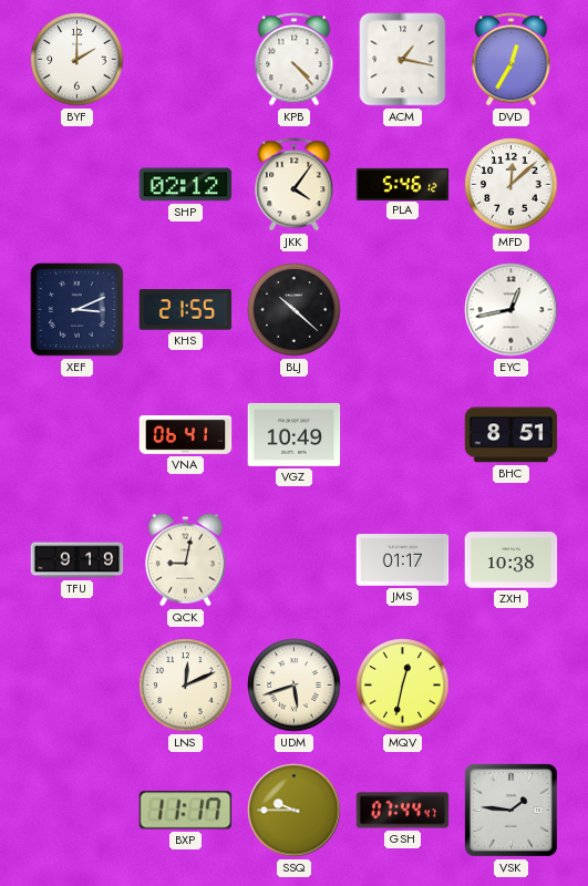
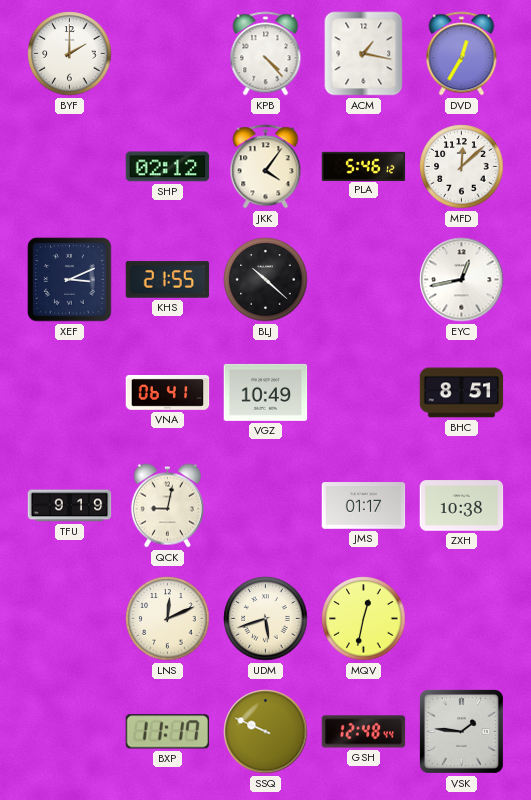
SSQ: 9:45 -> 9:49 (266, 732)
GSH: 07:44 -> 12:48 (364, 732)
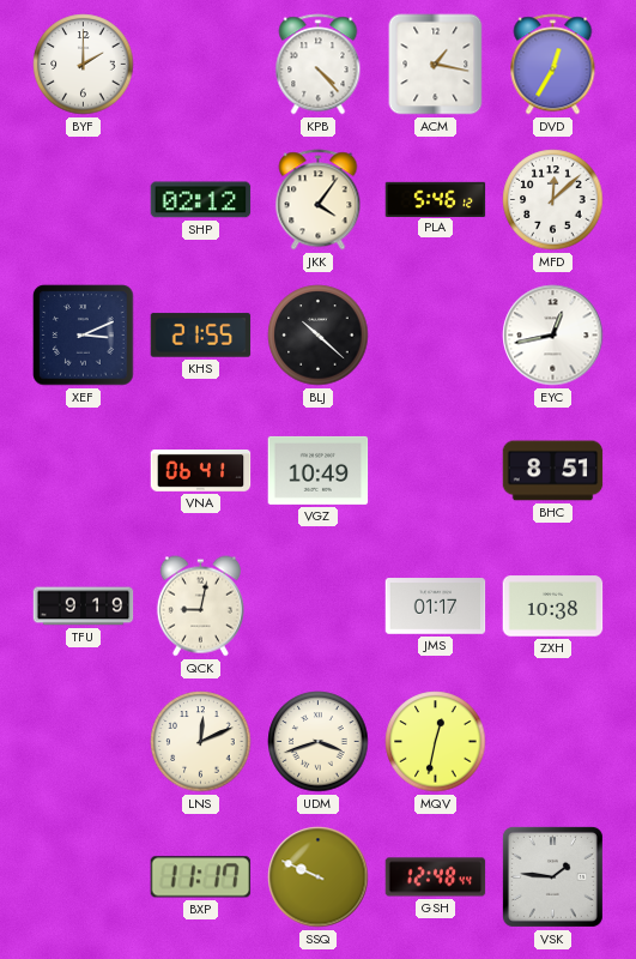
UDM: 5:42 -> 3:42 (319, 742)
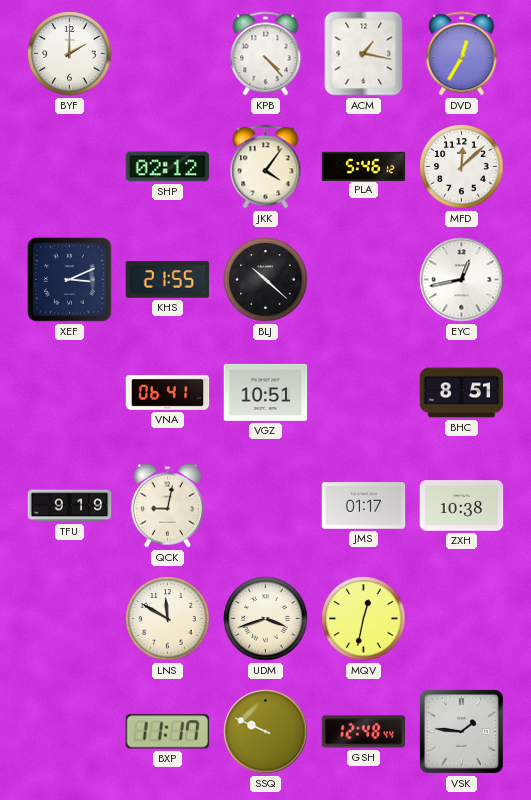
VGZ: 10:49 -> 10:51 (266, 392)
LNS: 12:11 -> 11:50 (168, 619)
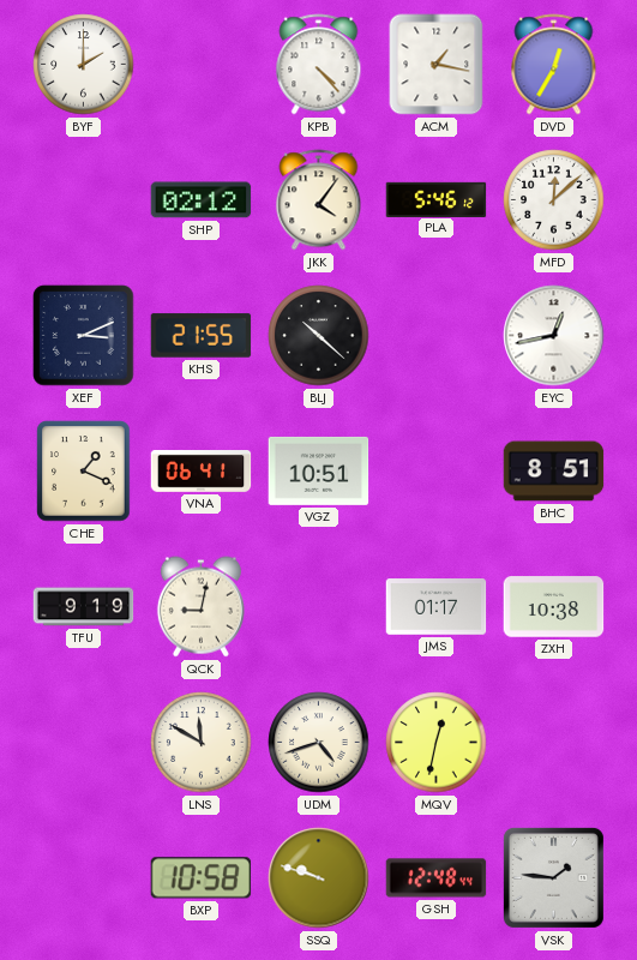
CHE: none -> 1:19 (84, 472)
UDM: 3:42 -> 4:42 (319, 743)
BXP: 11:17 -> 10:58 (202, 878)
SSQ: 9:49 -> 9:48 (319, 878)
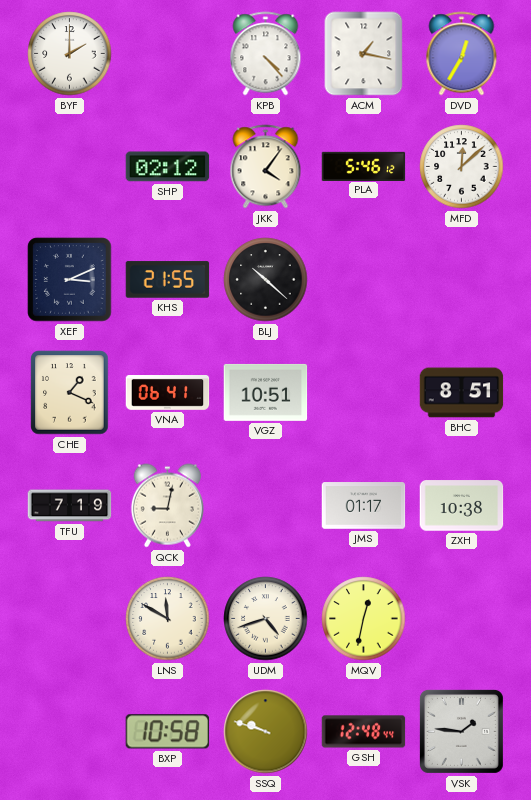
EYC: 12:43 -> none (554, 336)
TFU: 9:19 -> 7:19 (70, 506)
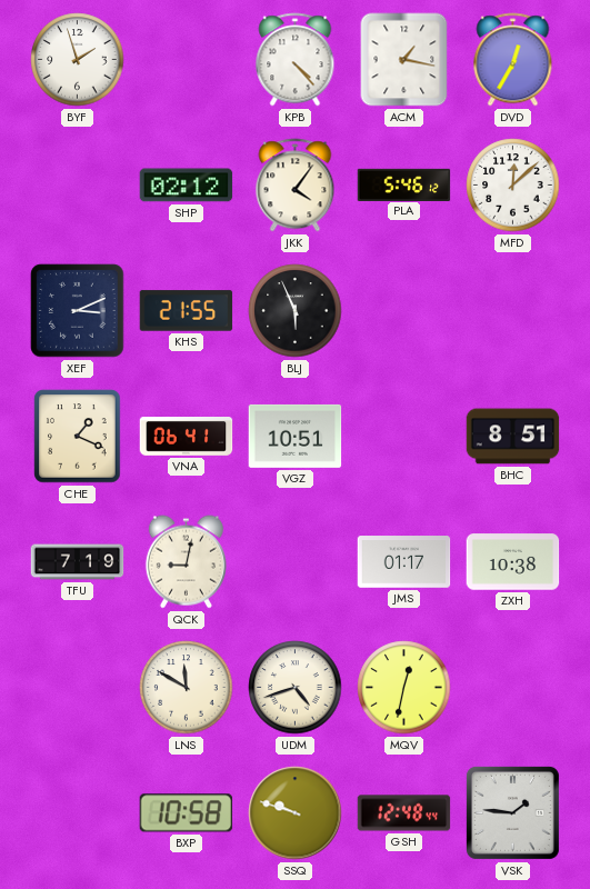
BYF: 2:00 -> 1:57 (78, 60)
BLJ: 10:22 -> 5:56 (296, 311)
